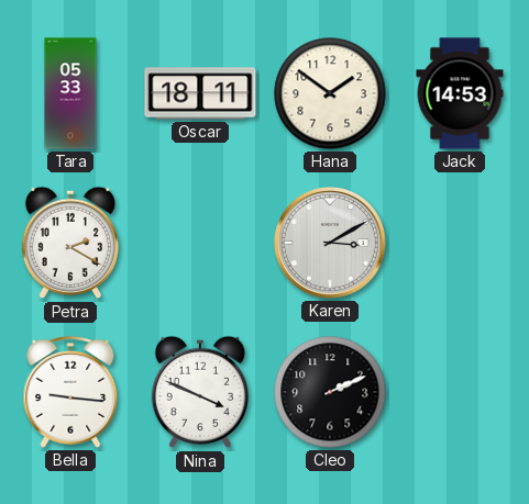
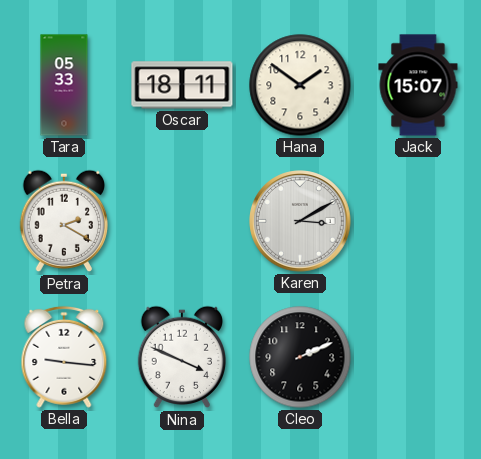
Jack: 14:53 -> 15:07 (418, 85)
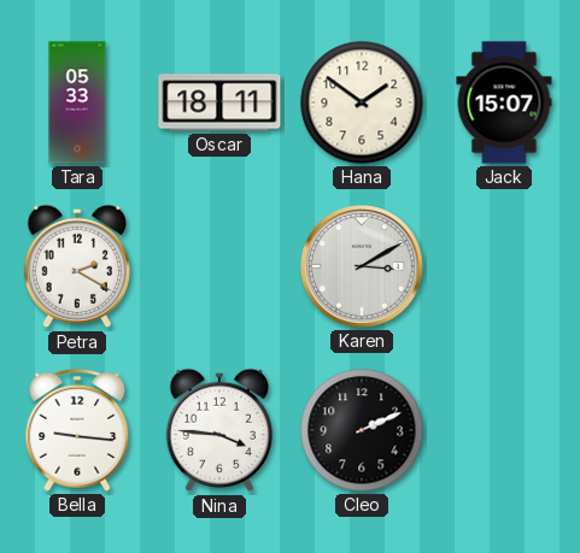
Nina: 3:49 -> 3:46 (218, 430)
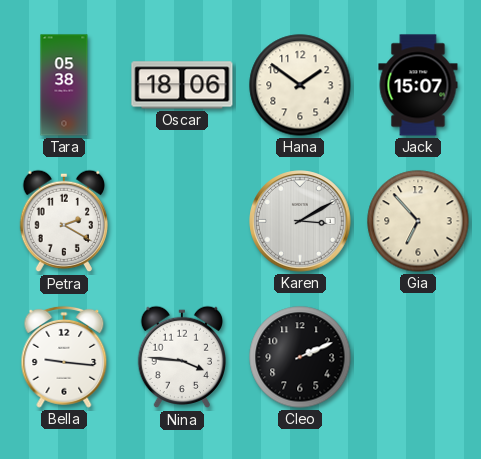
Tara: 05:33 -> 05:38 (64, 85)
Oscar: 18:11 -> 18:06 (182, 85)
Gia: none -> 6:53 (418, 221)
